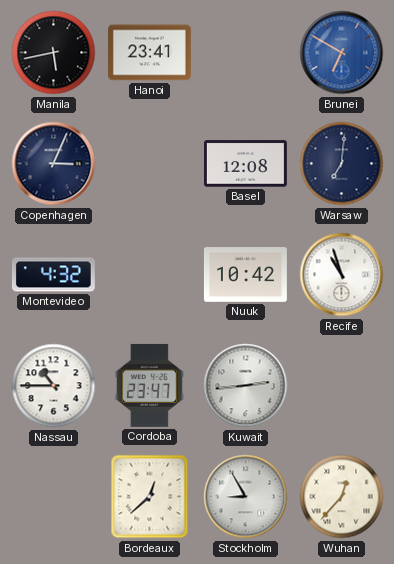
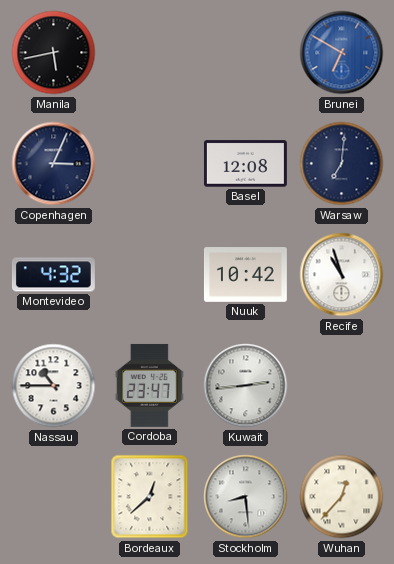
Hanoi: 23:41 -> none (149, 53)
Stockholm: 8:55 -> 8:29 (246, 497)
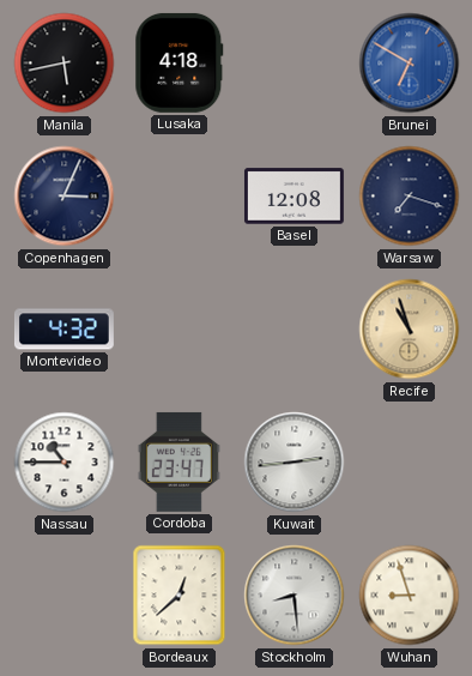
Lusaka: none -> 4:18 (180, 62)
Warsaw: 7:01 -> 7:18 (410, 197)
Nuuk: 10:42 -> none (245, 275)
Recife dial: white -> champagne (410, 330)
Wuhan: 12:37 -> 8:57 (410, 596)
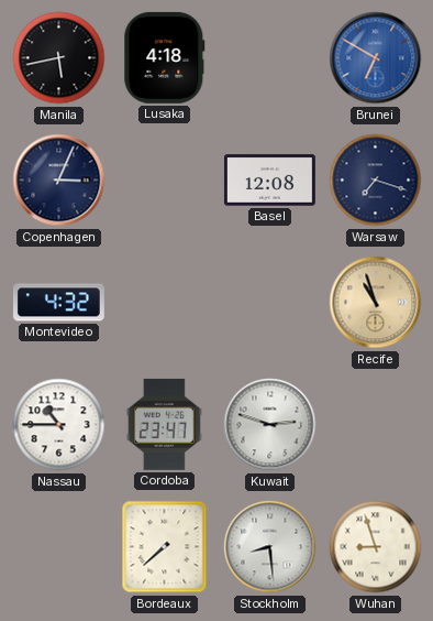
Kuwait: 2:44 -> 2:48 (270, 425)
Bordeaux: 12:38 -> 7:38 (165, 547)
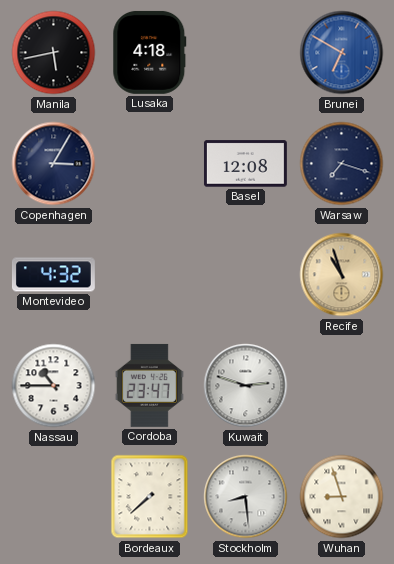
Copenhagen: 3:04 -> 3:05 (54, 164)
